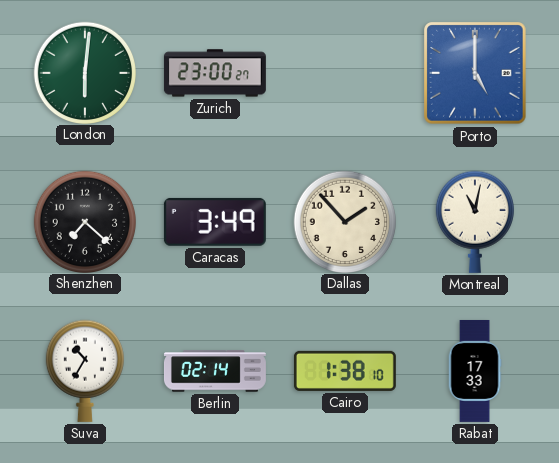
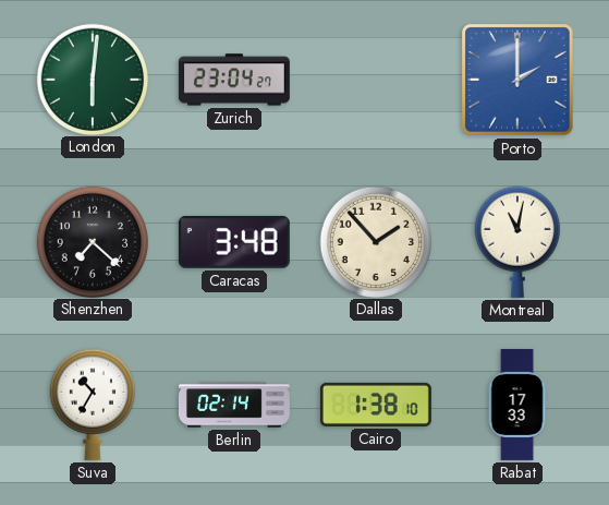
Zurich: 23:00 -> 23:04 (234, 80)
Porto: 5:00 -> 2:00 (517, 80)
Caracas: 3:49 -> 3:48 (234, 242)
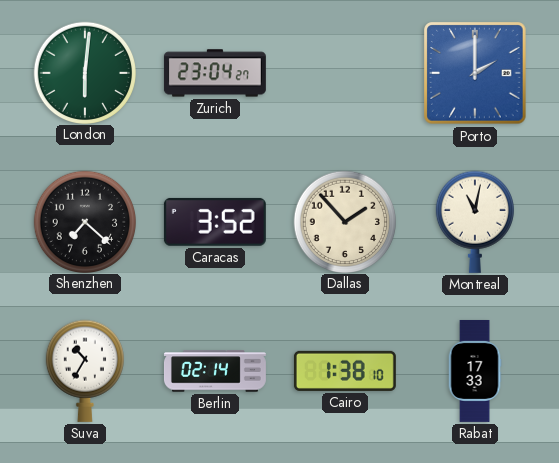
Caracas: 3:48 -> 3:52 (215, 222)
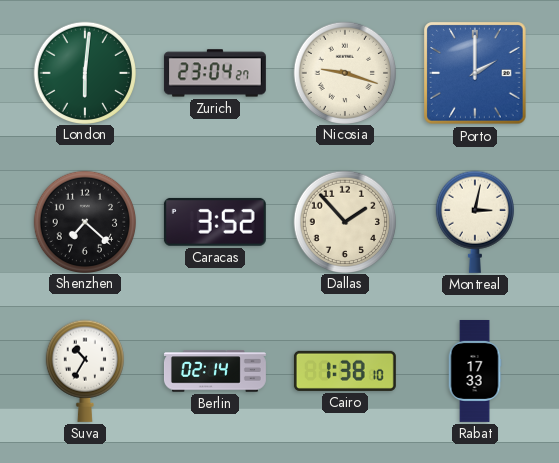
Nicosia: none -> 9:18 (345, 72)
Montreal: 11:02 -> 3:02 (474, 222)
